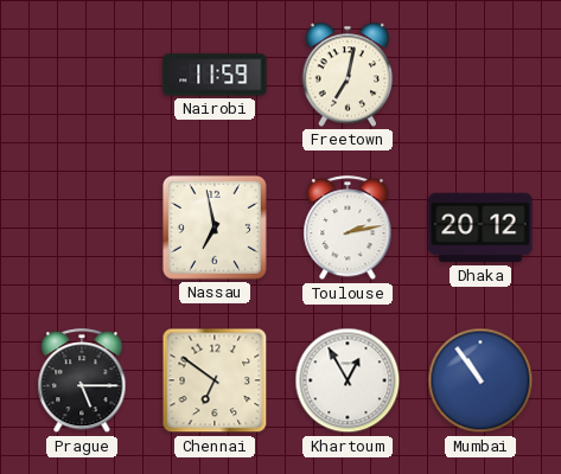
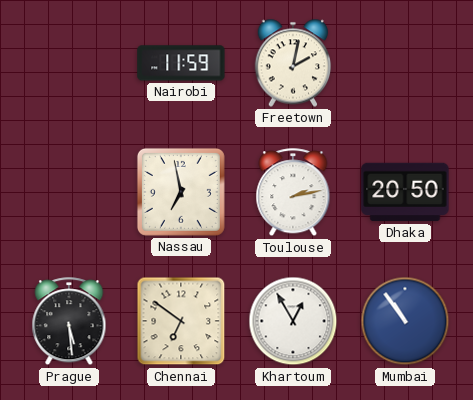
Freetown: 7:02 -> 2:02 (293, 63)
Dhaka: 20:12 -> 20:50 (405, 192)
Prague: 5:15 -> 5:29 (69, 322)
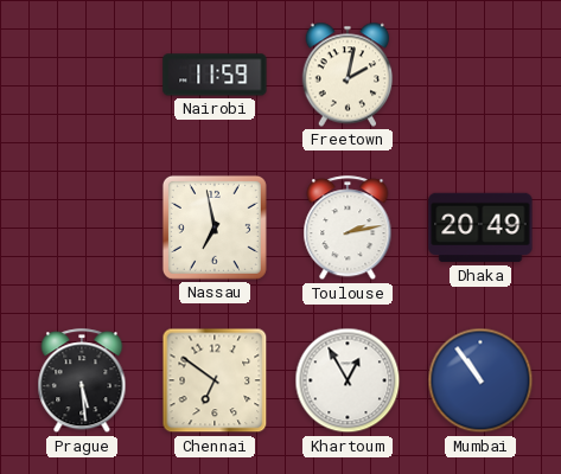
Dhaka: 20:50 -> 20:49 (480, 228)
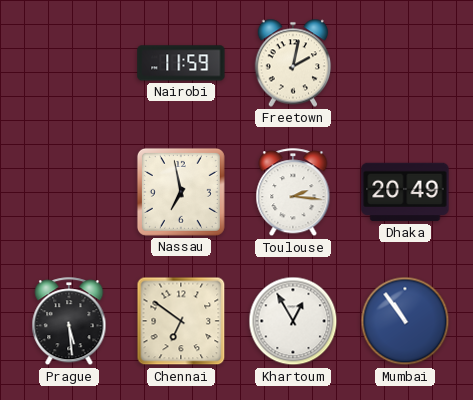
Toulouse: 2:13 -> 2:16 (293, 193)
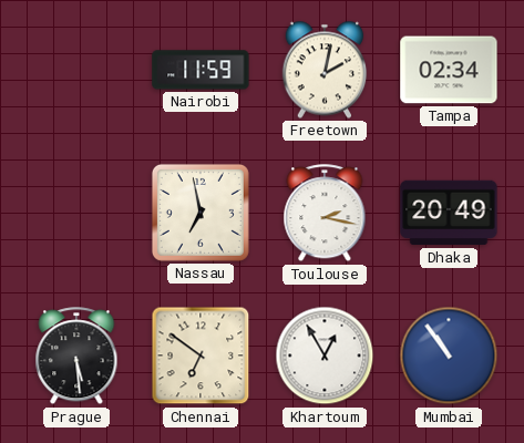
Tampa: none -> 02:34 (449, 70)
Toulouse: 2:16 -> 2:17 (325, 214)
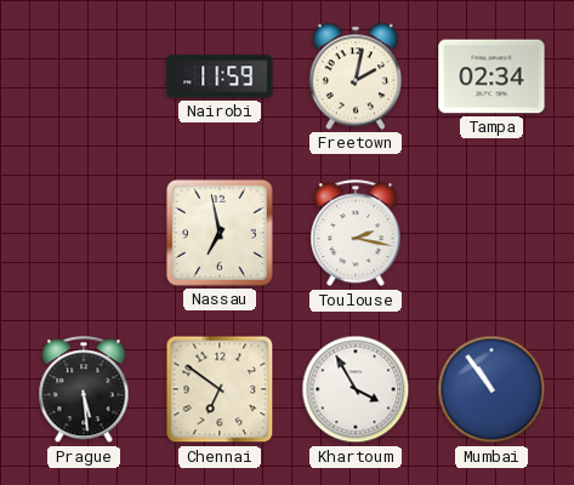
Dhaka: 20:49 -> none (449, 213)
Khartoum: 12:55 -> 3:55 (356, 389)
